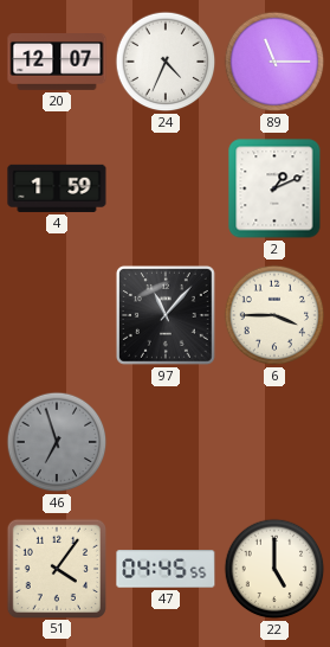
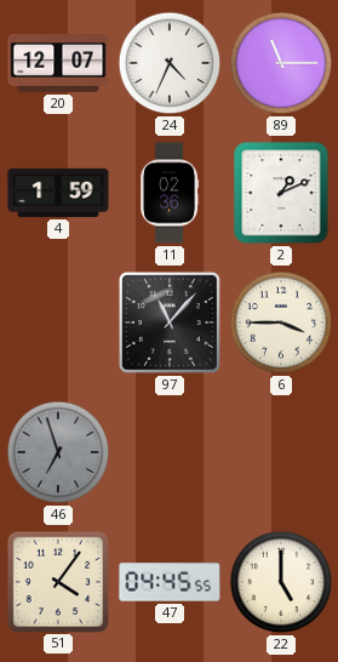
11: none -> 02:36 (170, 193)
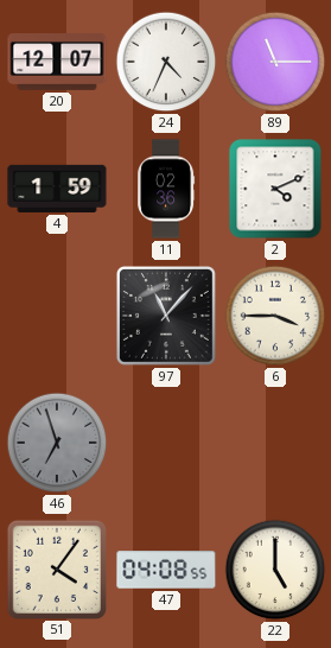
2: 1:11 -> 4:11 (275, 189)
47: 04:45 -> 04:08 (166, 571)
